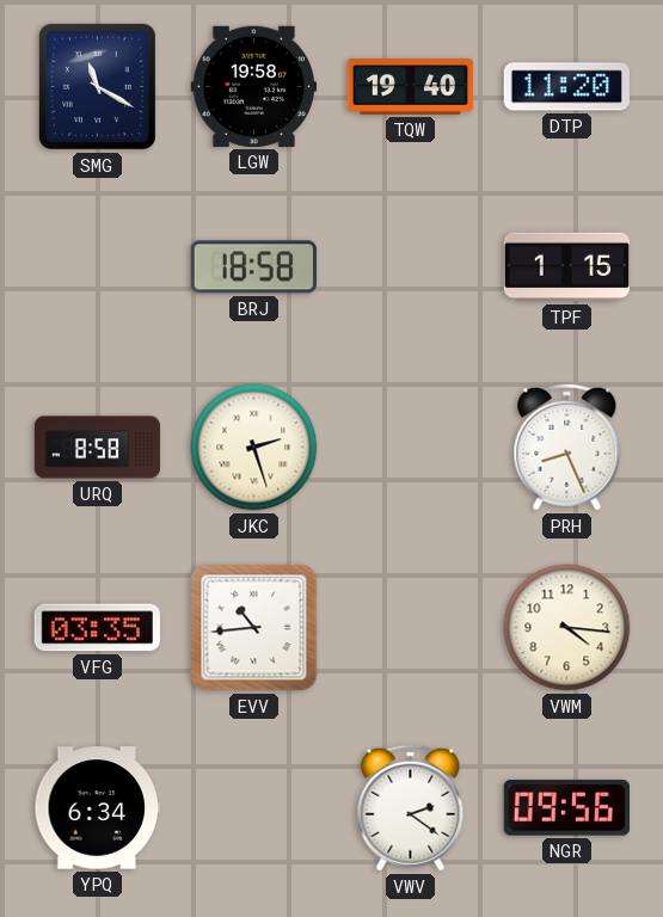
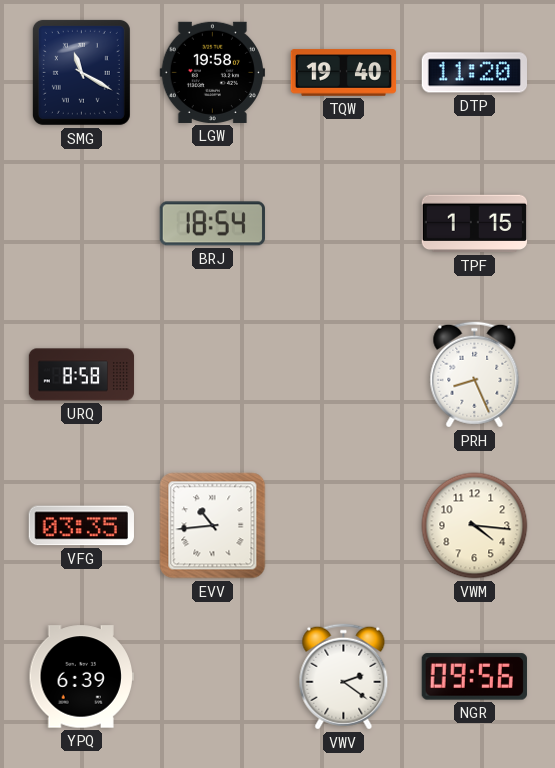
BRJ: 18:58 -> 18:54 (212, 224)
JKC: 2:27 -> none (254, 448)
YPQ: 6:34 -> 6:39 (81, 677)
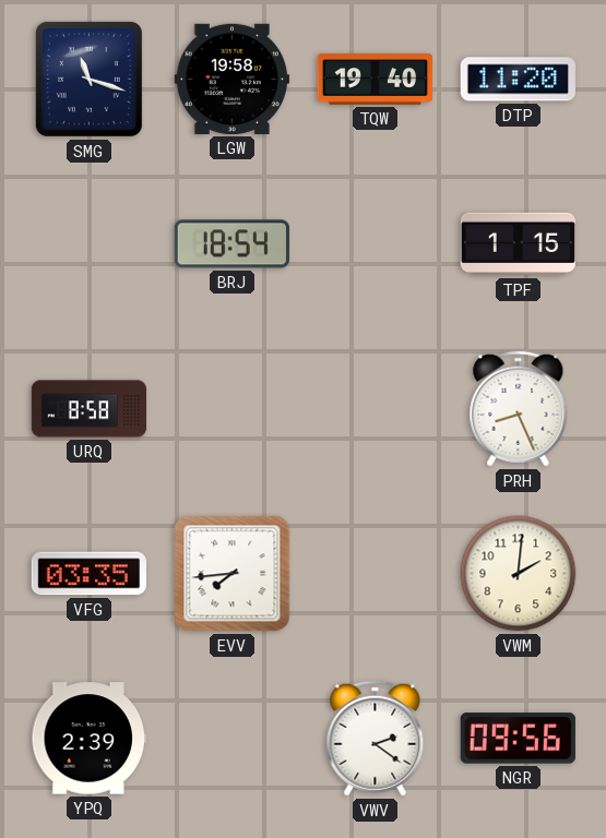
SMG: 11:20 -> 11:18 (88, 79)
EVV: 10:44 -> 7:44 (233, 574)
VWM: 4:16 -> 2:01 (519, 574)
YPQ: 6:39 -> 2:39 (88, 739)
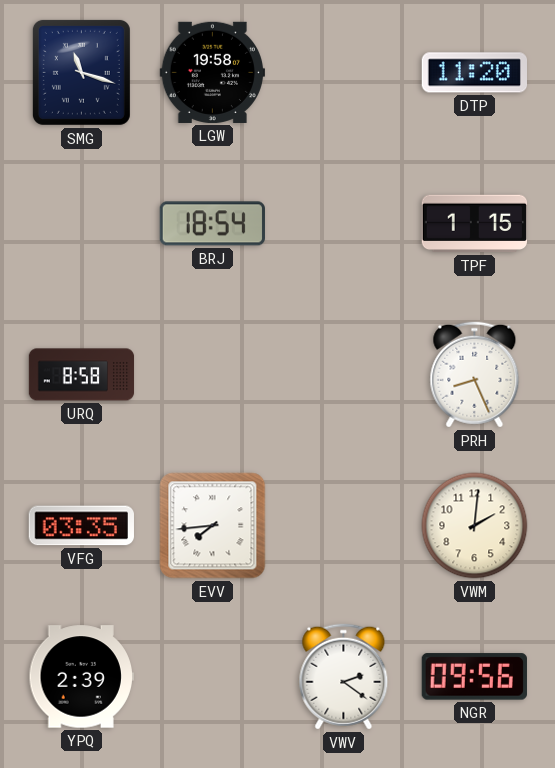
TQW: 19:40 -> none (376, 80)
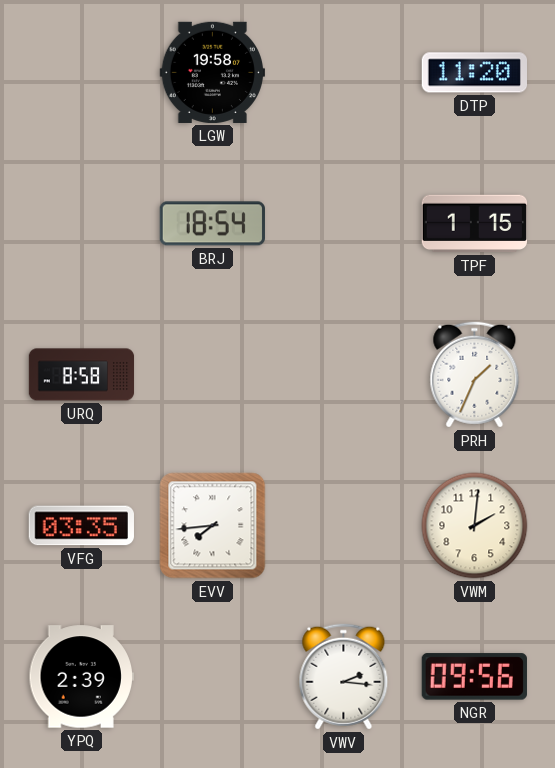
SMG: 11:18 -> none (81, 72)
PRH: 8:26 -> 1:34 (475, 375)
VWV: 2:21 -> 2:16 (344, 677)
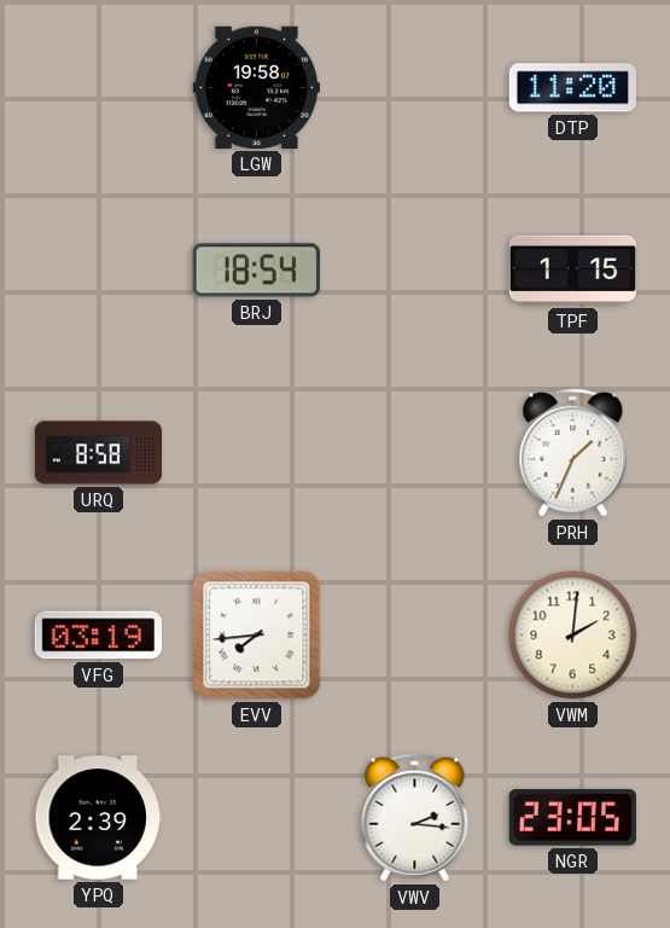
VFG: 03:35 -> 03:19 (98, 636)
NGR: 09:56 -> 23:05 (572, 818)
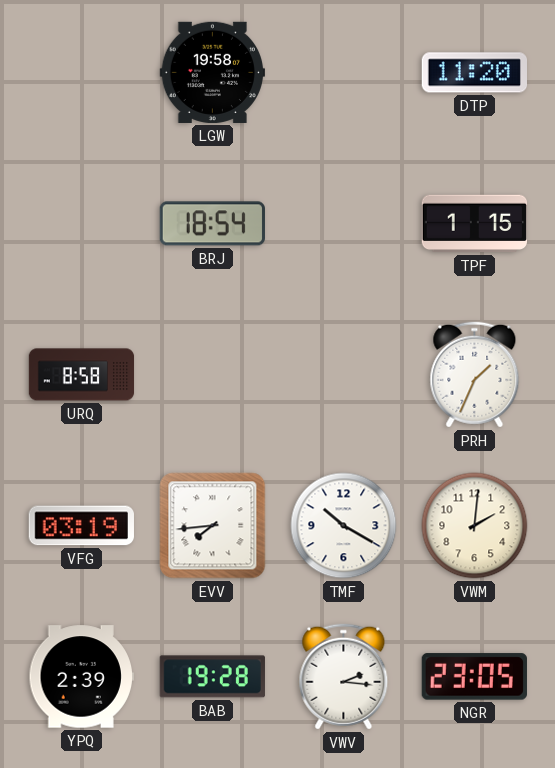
TMF: none -> 10:20 (344, 526)
BAB: none -> 19:28 (212, 677)
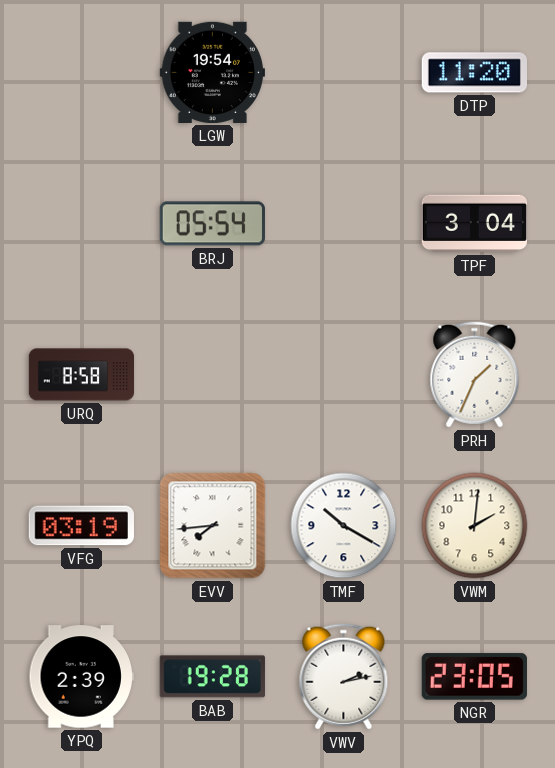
LGW: 19:58 -> 19:54 (212, 72)
BRJ: 18:54 -> 05:54 (212, 224)
TPF: 1:15 -> 3:04 (474, 224)
VWV: 2:16 -> 2:13 (344, 677)
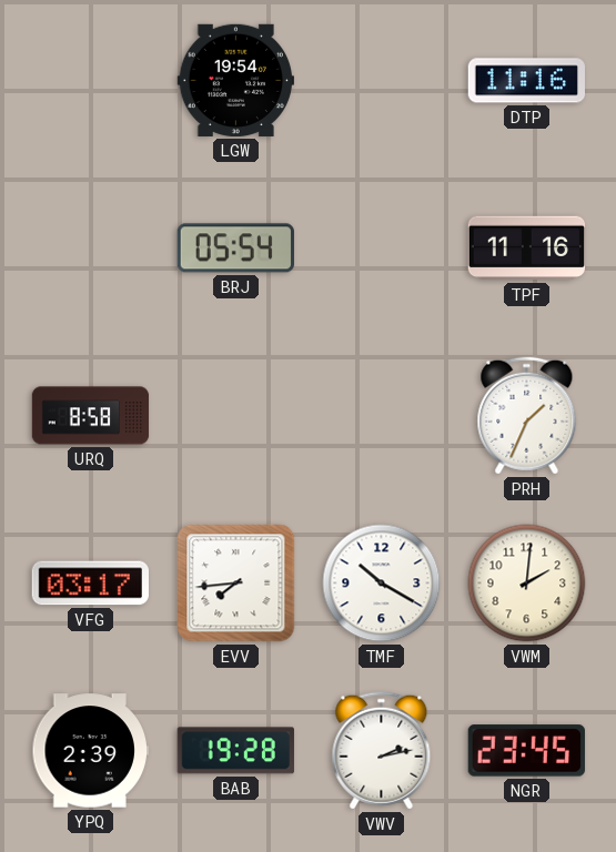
DTP: 11:20 -> 11:16 (526, 81)
TPF: 3:04 -> 11:16 (526, 248)
VFG: 03:19 -> 03:17 (90, 584)
NGR: 23:05 -> 23:45 (526, 751)
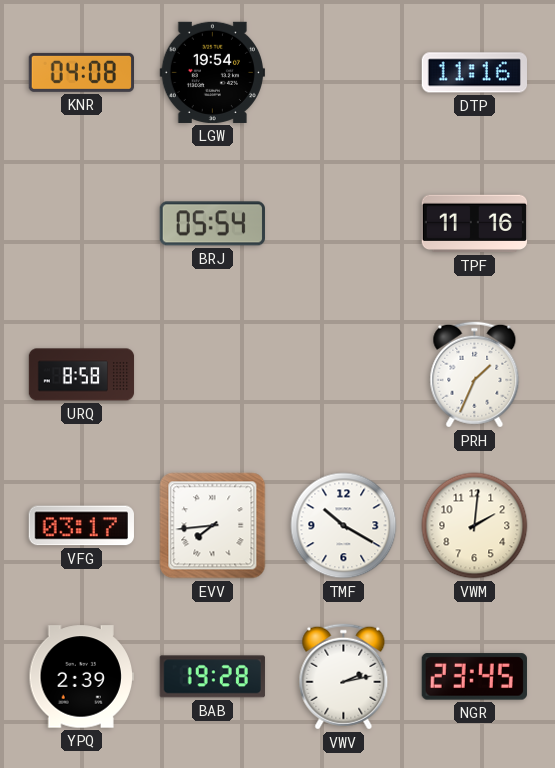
KNR: none -> 04:08 (81, 72)
